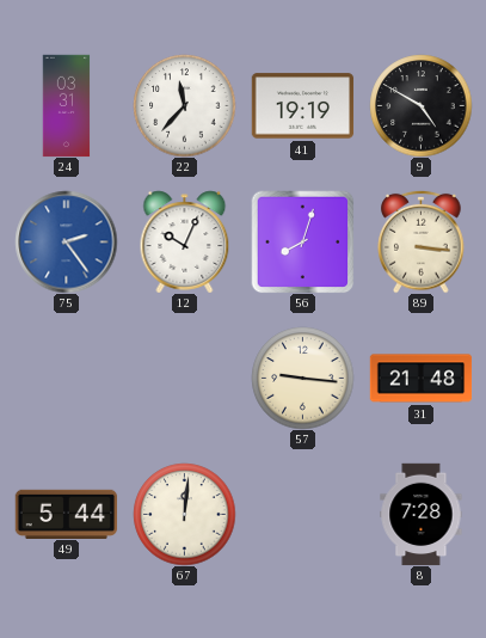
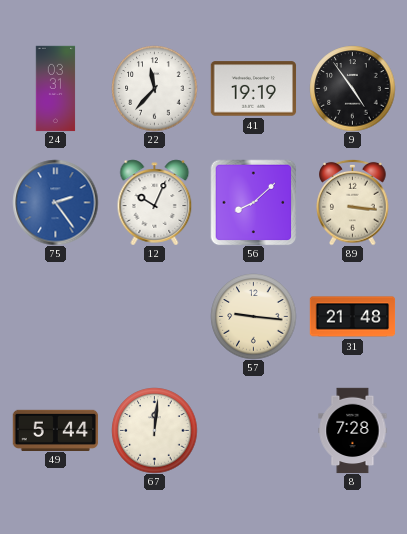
9: 4:50 -> 4:54 (352, 88)
56: 8:03 -> 8:08 (253, 202)
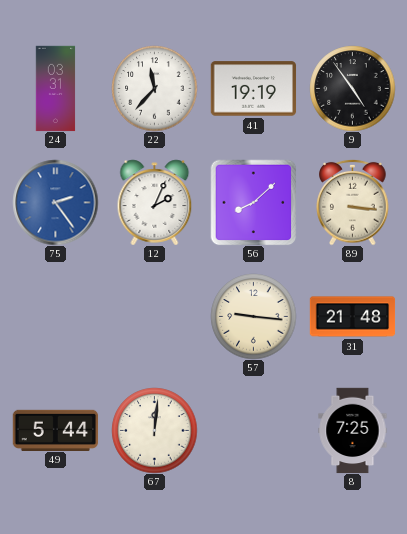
12: 10:04 -> 2:04 (155, 202)
8: 7:28 -> 7:25 (353, 430)
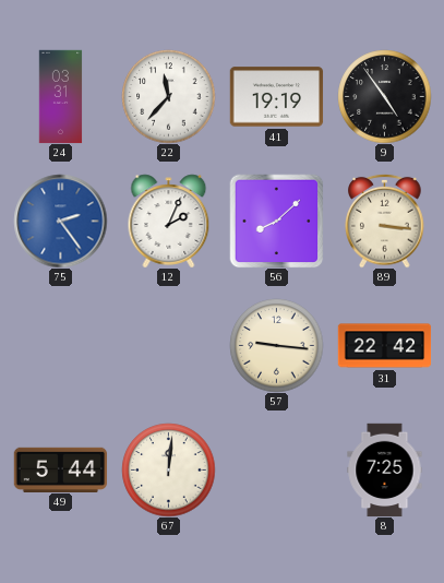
31: 21:48 -> 22:42 (384, 346)
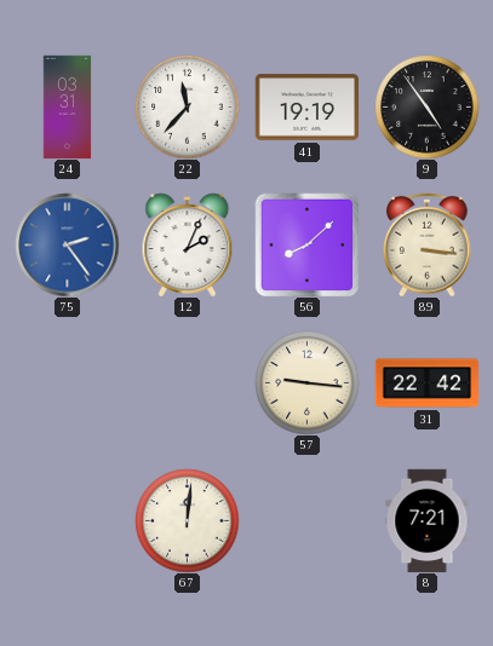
49: 5:44 -> none (60, 469)
8: 7:25 -> 7:21 (428, 520)
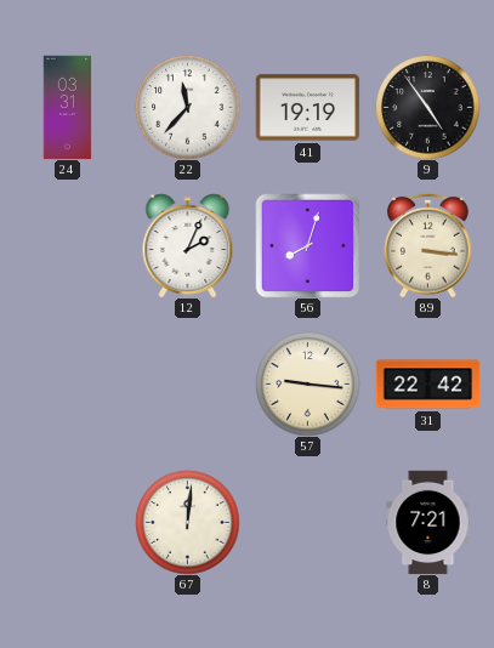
75: 2:24 -> none (67, 244)
56: 8:08 -> 8:03 (307, 245)
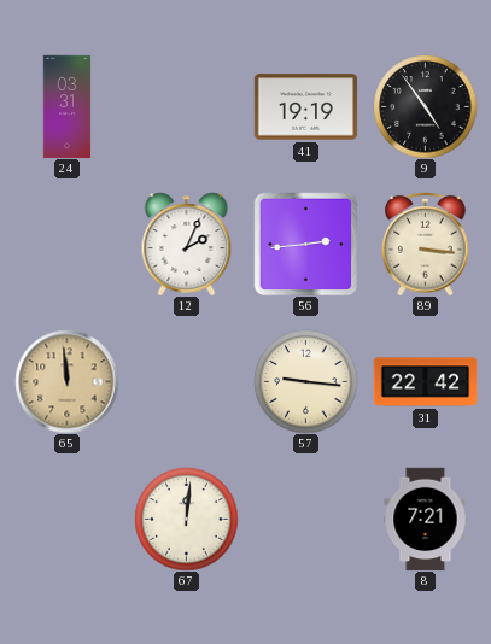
22: 11:37 -> none (187, 107)
56: 8:03 -> 2:44 (305, 244)
65: none -> 11:59 (66, 381)
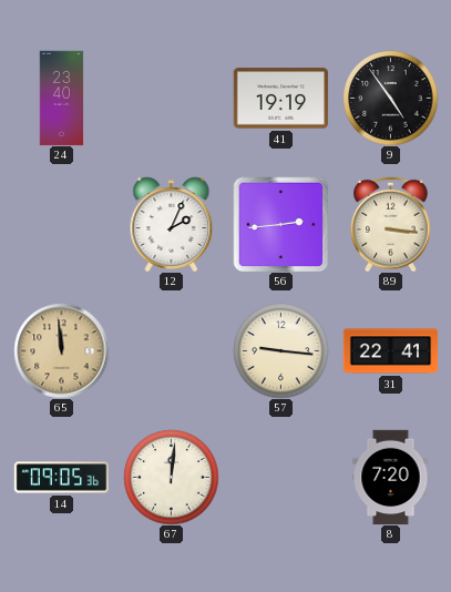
24: 03:31 -> 23:40 (62, 98)
31: 22:42 -> 22:41 (390, 351)
14: none -> 09:05 (61, 478)
8: 7:21 -> 7:20 (391, 477)
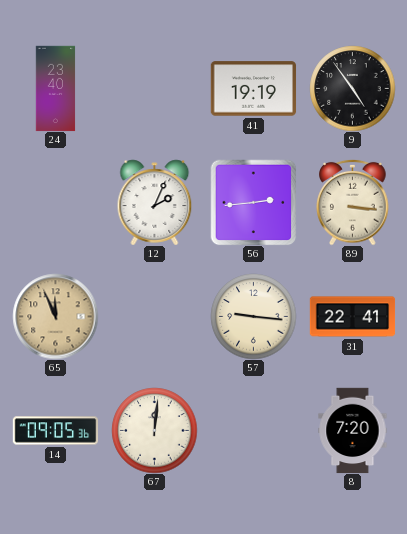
65: 11:59 -> 11:56 (55, 316)
